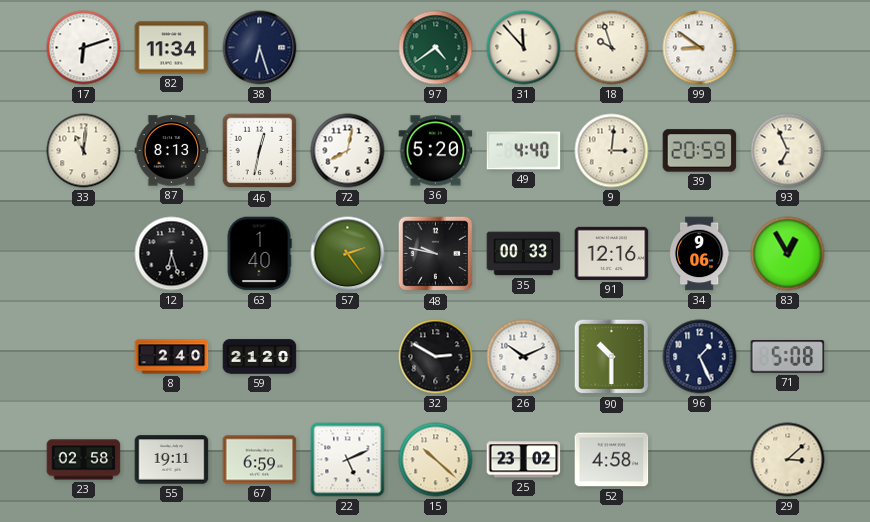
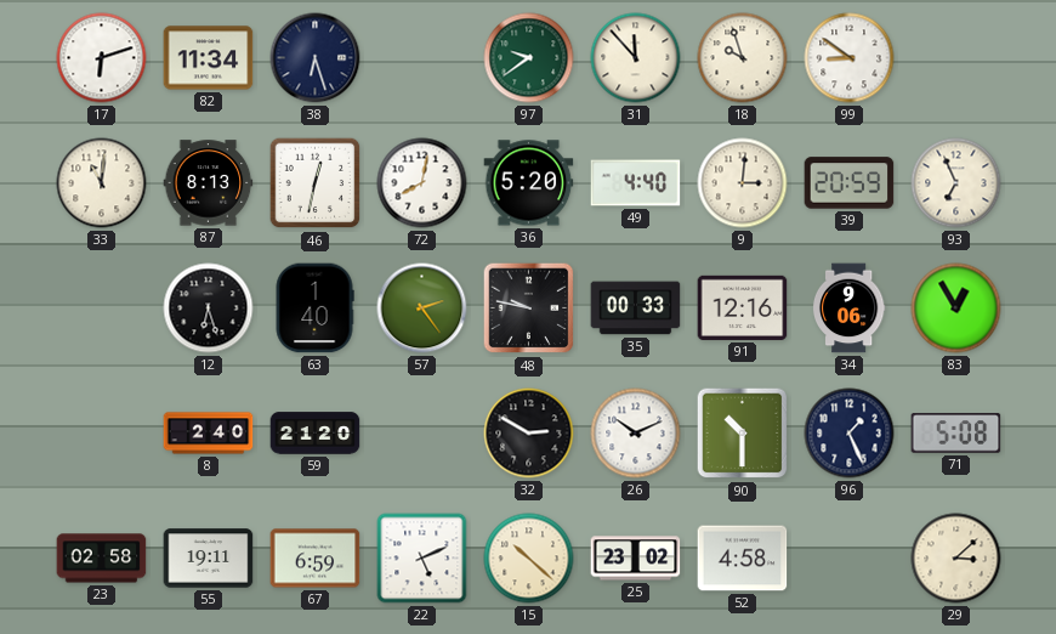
97: 4:39 -> 9:39 (529, 58)
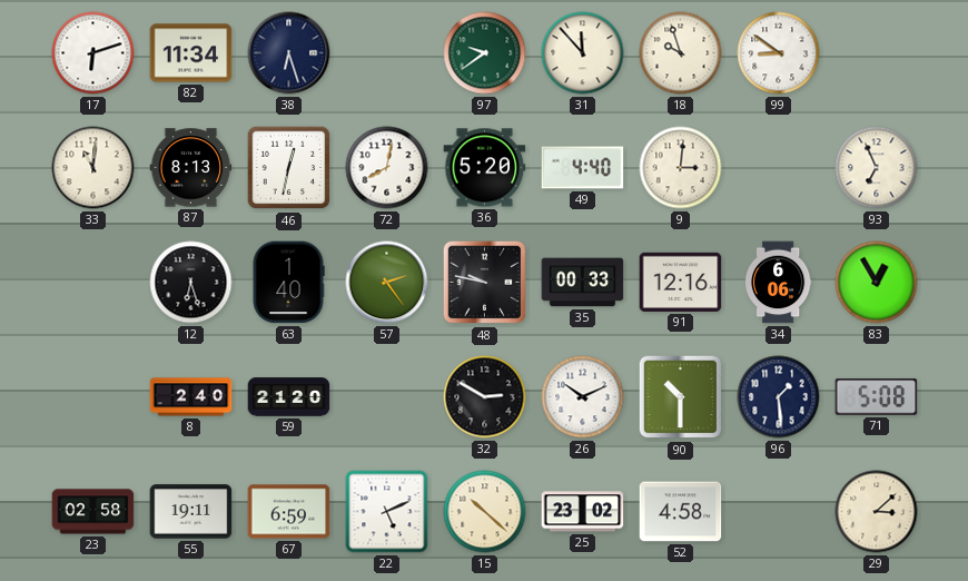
39: 20:59 -> none (850, 183)
34: 9:06 -> 6:06 (778, 283)
96: 1:26 -> 1:29 (779, 397)
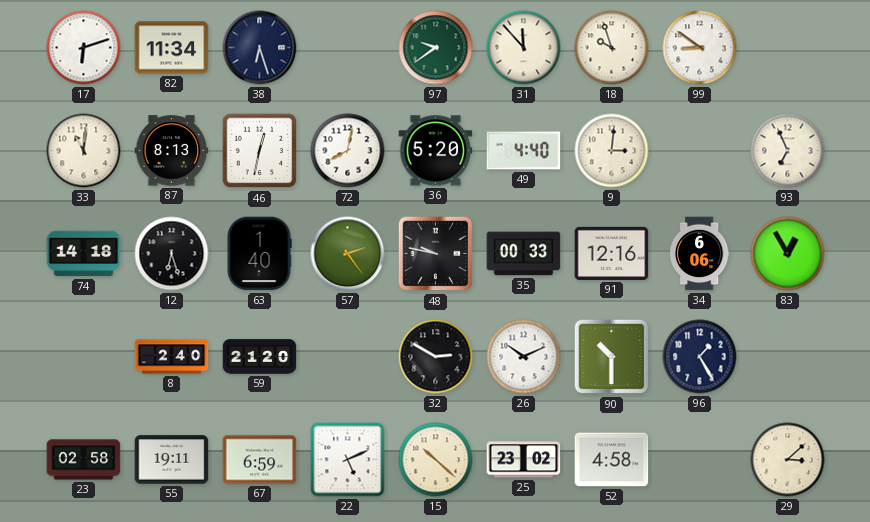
74: none -> 14:18 (84, 254)
96: 1:29 -> 1:25 (700, 357)
71: 5:08 -> none (877, 397)
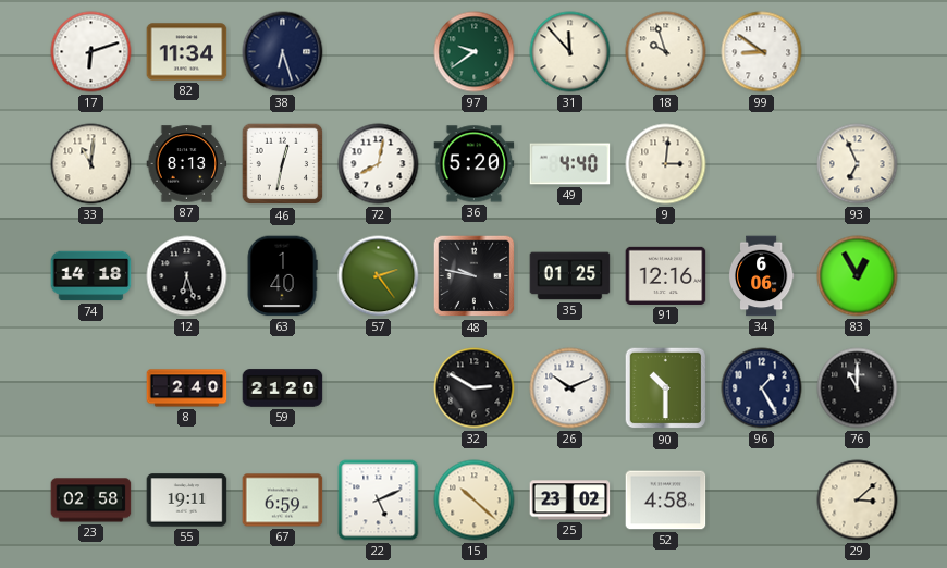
35: 00:33 -> 01:25 (570, 276)
76: none -> 11:00 (858, 388)
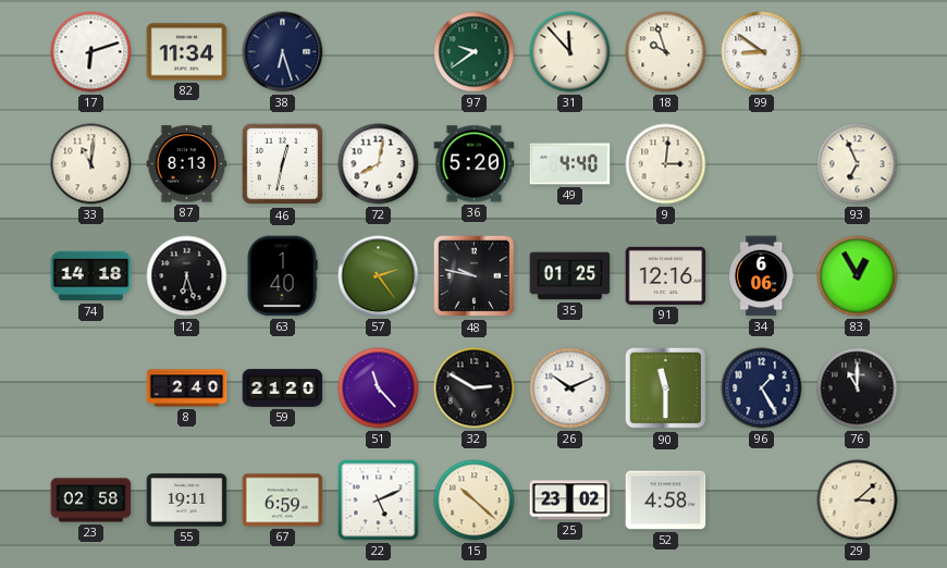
51: none -> 11:23 (379, 388)
90: 10:30 -> 11:30 (666, 388)
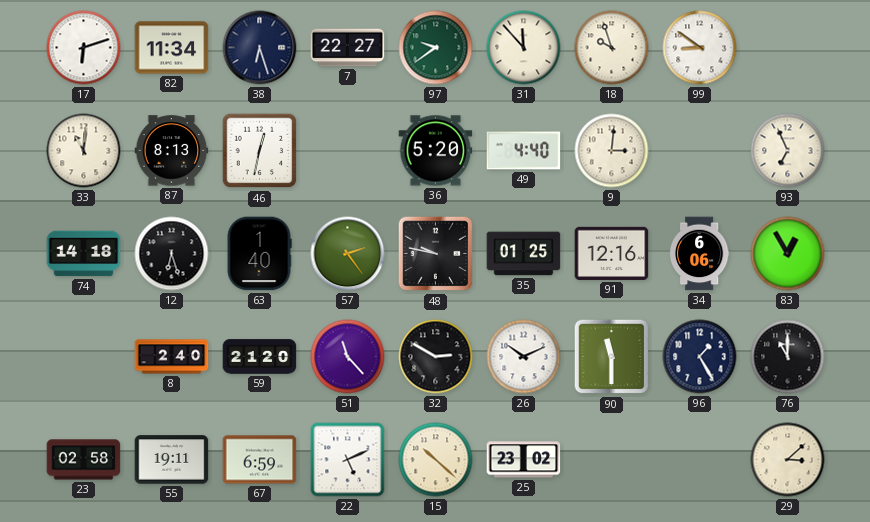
7: none -> 22:27 (348, 48)
72: 8:02 -> none (379, 164)
52: 4:58 -> none (666, 501)
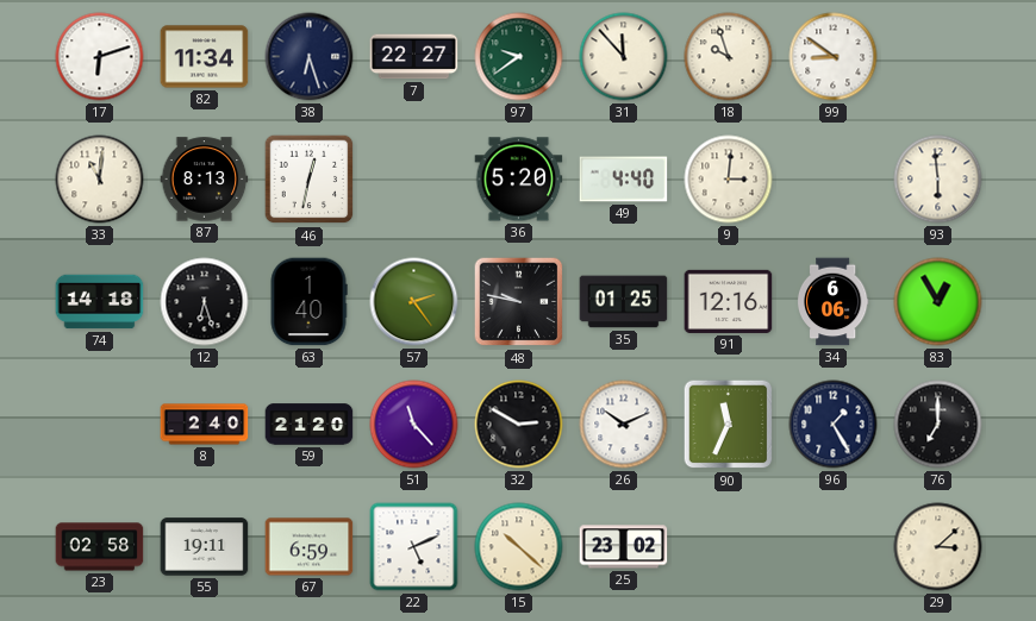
93: 6:56 -> 5:59 (938, 180)
90: 11:30 -> 11:34 (729, 425)
76: 11:00 -> 7:00 (938, 425)
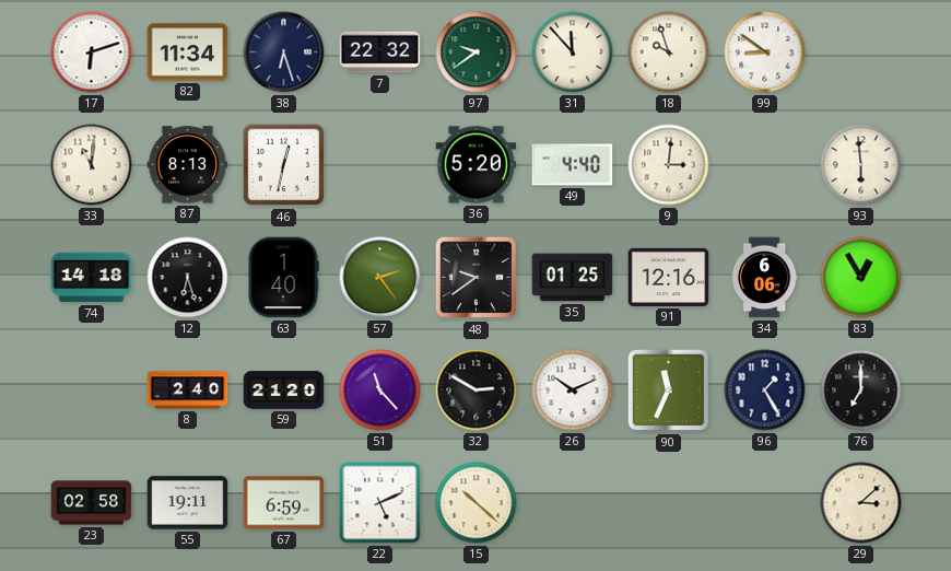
7: 22:27 -> 22:32 (380, 53)
48: 9:47 -> 9:39 (477, 278)
25: 23:02 -> none (624, 547)
